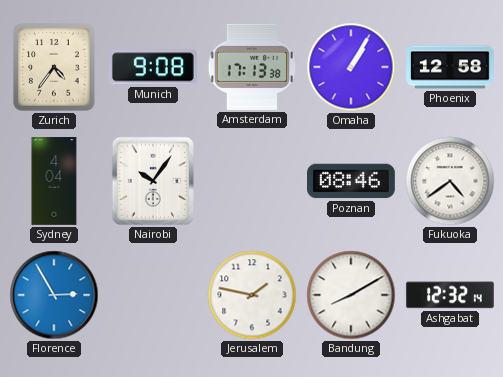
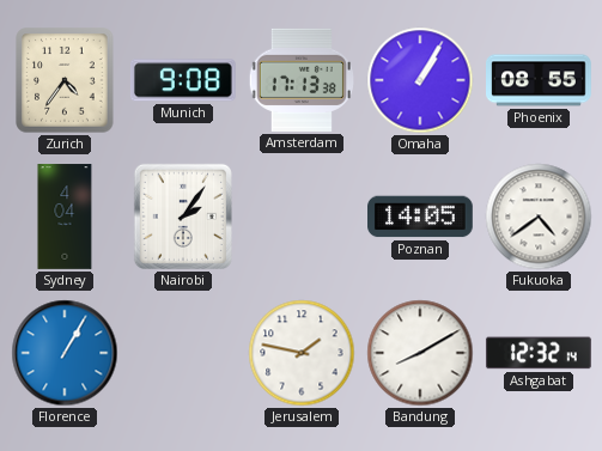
Phoenix: 12:58 -> 08:55 (540, 80)
Nairobi: 10:06 -> 2:06 (183, 217)
Poznan: 08:46 -> 14:05 (421, 217)
Florence: 2:55 -> 1:05 (65, 353)
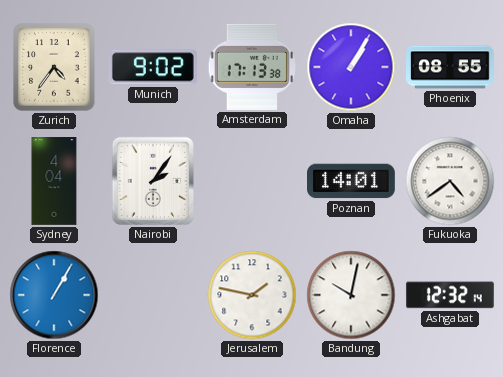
Munich: 9:08 -> 9:02 (153, 67)
Poznan: 14:05 -> 14:01 (352, 181)
Bandung: 8:10 -> 10:02 (351, 295)
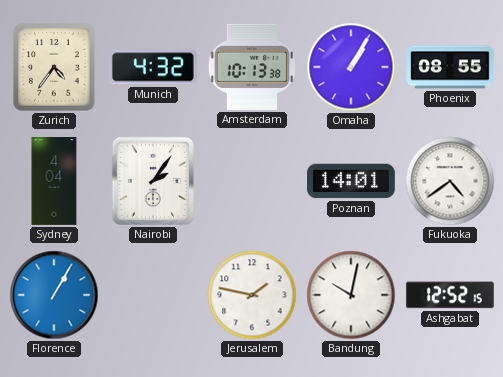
Munich: 9:02 -> 4:32 (153, 67)
Amsterdam: 17:13 -> 10:13 (252, 67)
Ashgabat: 12:32 -> 12:52 (450, 295)
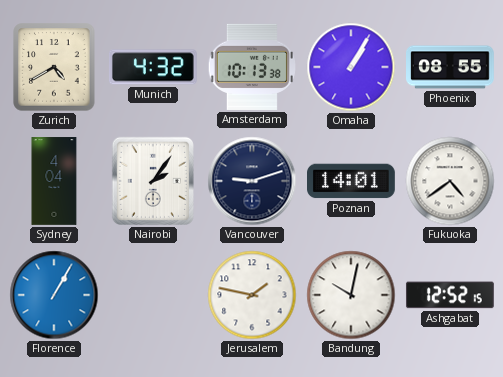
Zurich: 4:36 -> 4:40 (54, 67)
Vancouver: none -> 9:12 (252, 181)
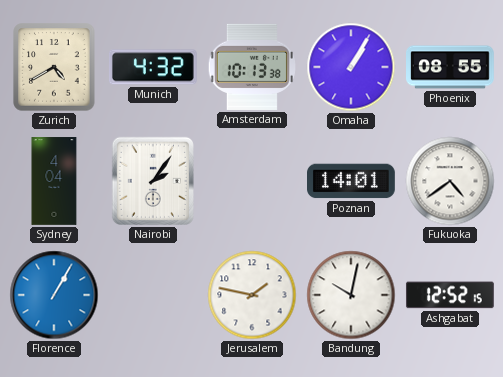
Vancouver: 9:12 -> none (252, 181)
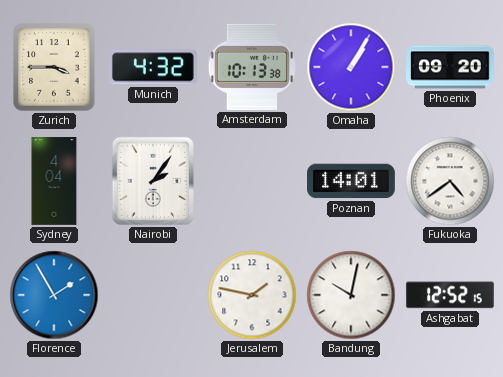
Zurich: 4:40 -> 3:45 (54, 67)
Phoenix: 08:55 -> 09:20 (451, 67)
Florence: 1:05 -> 1:55 (54, 295)
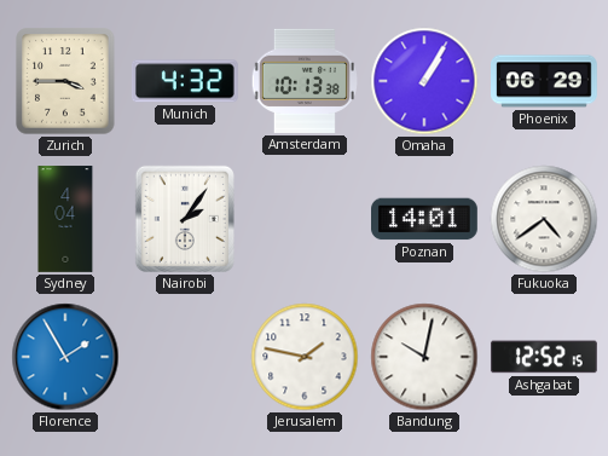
Phoenix: 09:20 -> 06:29 (545, 81)
